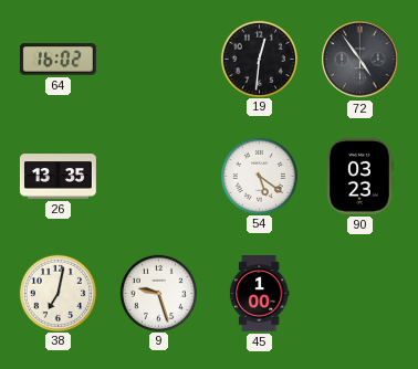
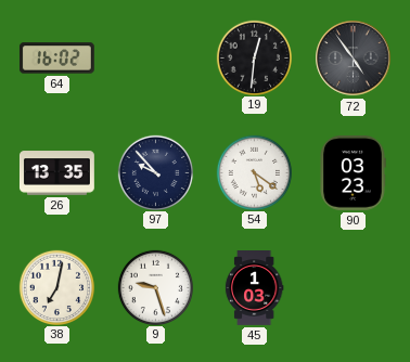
97: none -> 9:53 (155, 172)
45: 1:00 -> 1:03 (254, 288)
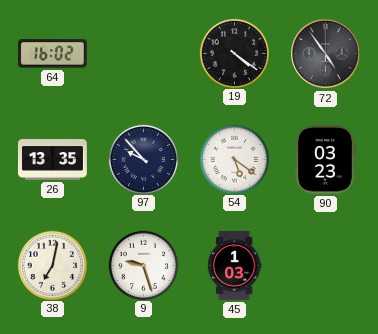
19: 12:31 -> 4:21 (234, 53)
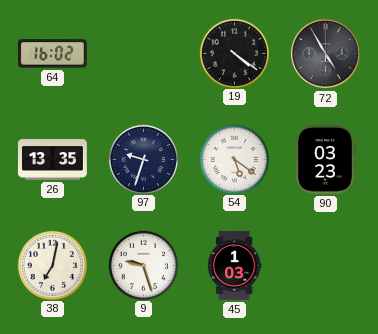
72: 4:54 -> 4:55 (326, 54)
97: 9:53 -> 9:33 (143, 159)
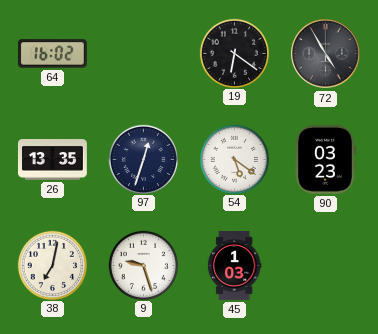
19: 4:21 -> 6:21 (234, 53)
97: 9:33 -> 12:33 (143, 159)
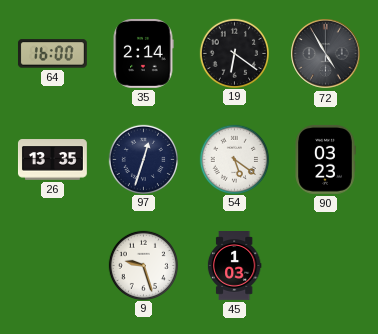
64: 16:02 -> 16:00 (52, 54)
35: none -> 2:14 (143, 53)
38: 7:02 -> none (52, 265)
